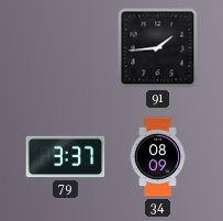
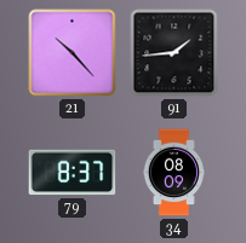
21: none -> 10:23 (73, 53)
79: 3:37 -> 8:37 (73, 173)
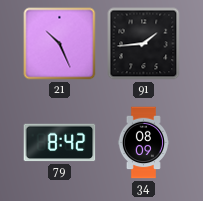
21: 10:23 -> 10:26 (60, 44)
79: 8:37 -> 8:42 (60, 143)
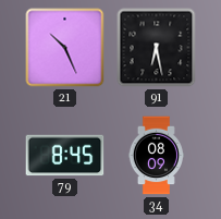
91: 1:44 -> 6:28 (157, 48)
79: 8:42 -> 8:45 (65, 156)
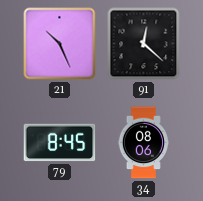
91: 6:28 -> 12:22 (144, 44)
34: 08:09 -> 08:06 (143, 143)
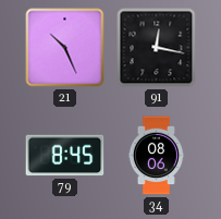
91: 12:22 -> 12:17 (157, 48)
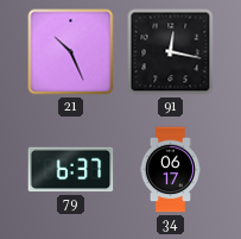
79: 8:45 -> 6:37 (71, 170)
34: 08:06 -> 06:17 (170, 170)
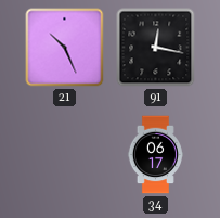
79: 6:37 -> none (71, 170)
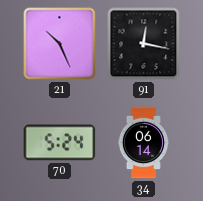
70: none -> 5:24 (60, 143)
34: 06:17 -> 06:14 (143, 143)
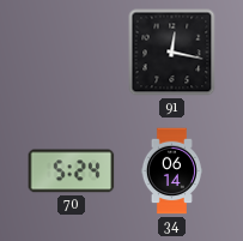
21: 10:26 -> none (60, 44)
